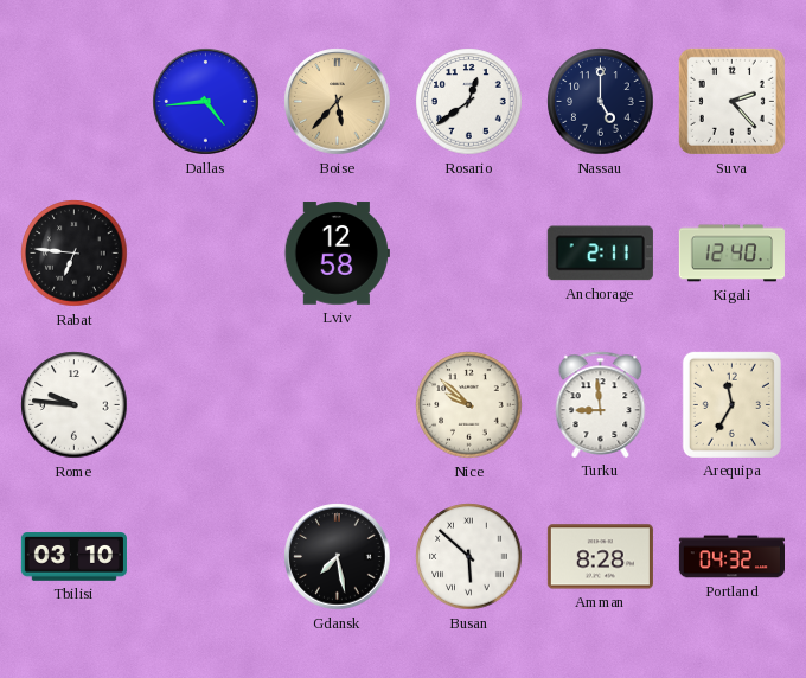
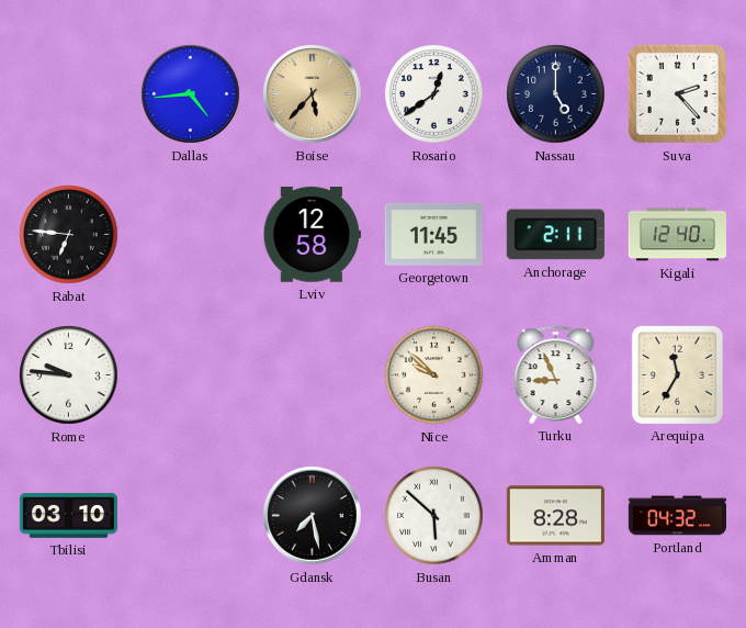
Georgetown: none -> 11:45 (433, 235)
Turku: 8:59 -> 8:56 (556, 374)
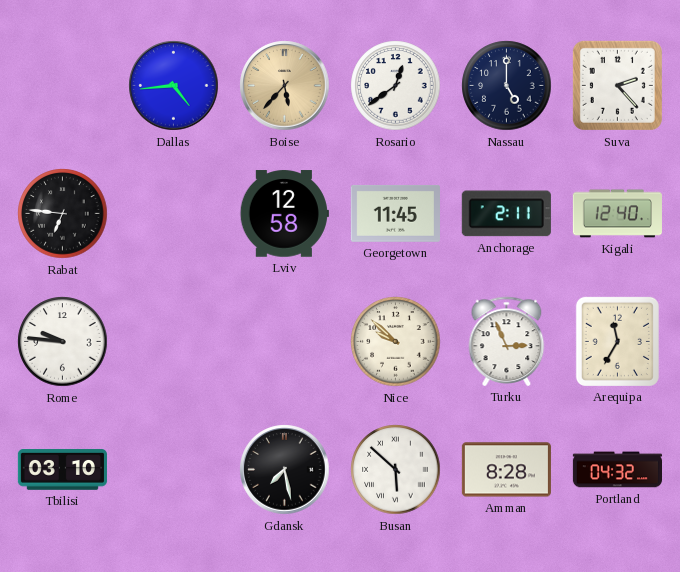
Turku: 8:56 -> 2:56 (507, 341)
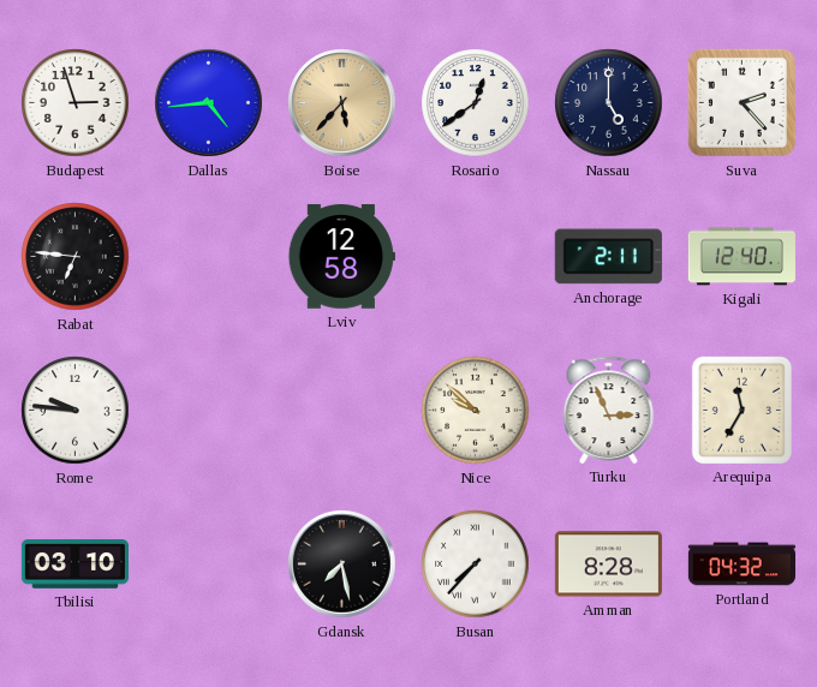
Budapest: none -> 2:57 (76, 103)
Georgetown: 11:45 -> none (395, 214)
Busan: 5:52 -> 7:37 (476, 564)
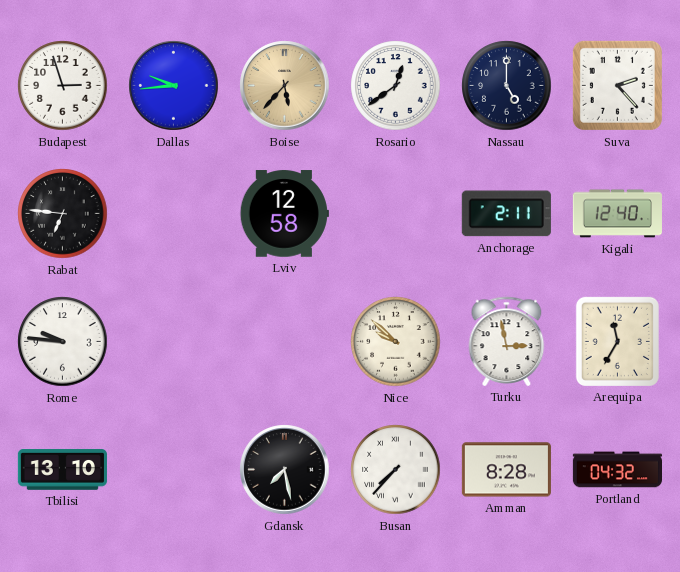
Dallas: 4:44 -> 9:44 (174, 86)
Turku: 2:56 -> 2:58 (507, 341)
Tbilisi: 03:10 -> 13:10 (62, 470)
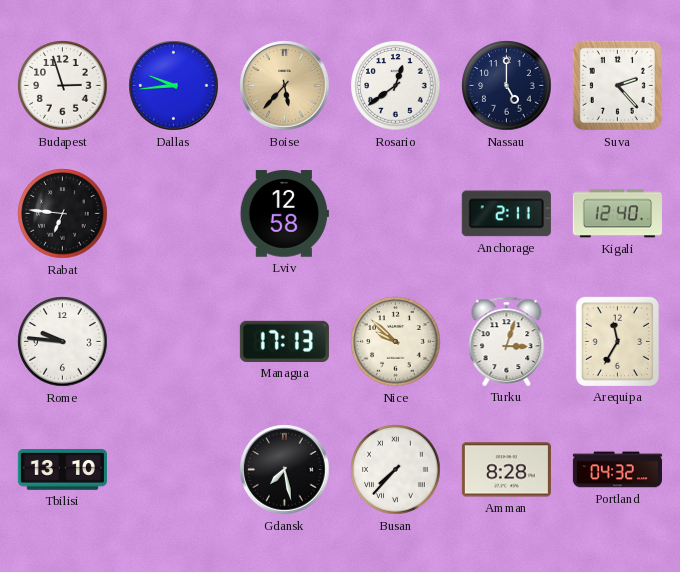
Managua: none -> 17:13 (284, 341)
Turku: 2:58 -> 3:03 (507, 341)
